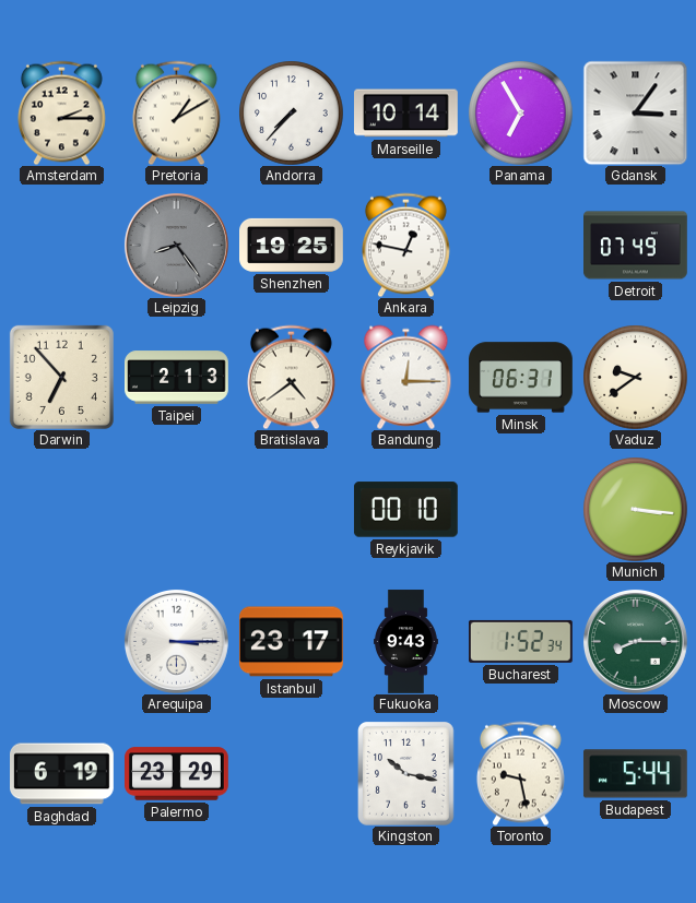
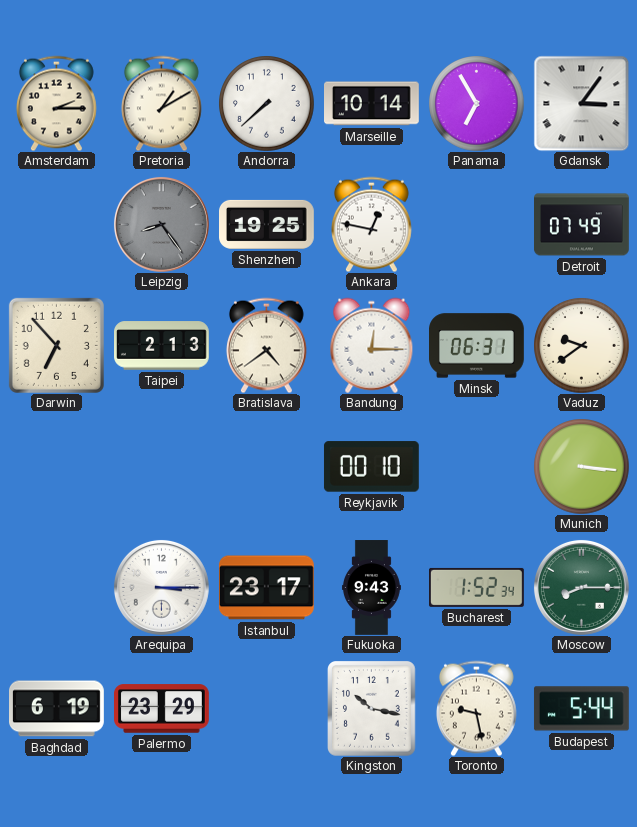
Andorra: 7:37 -> 7:38 (266, 103)
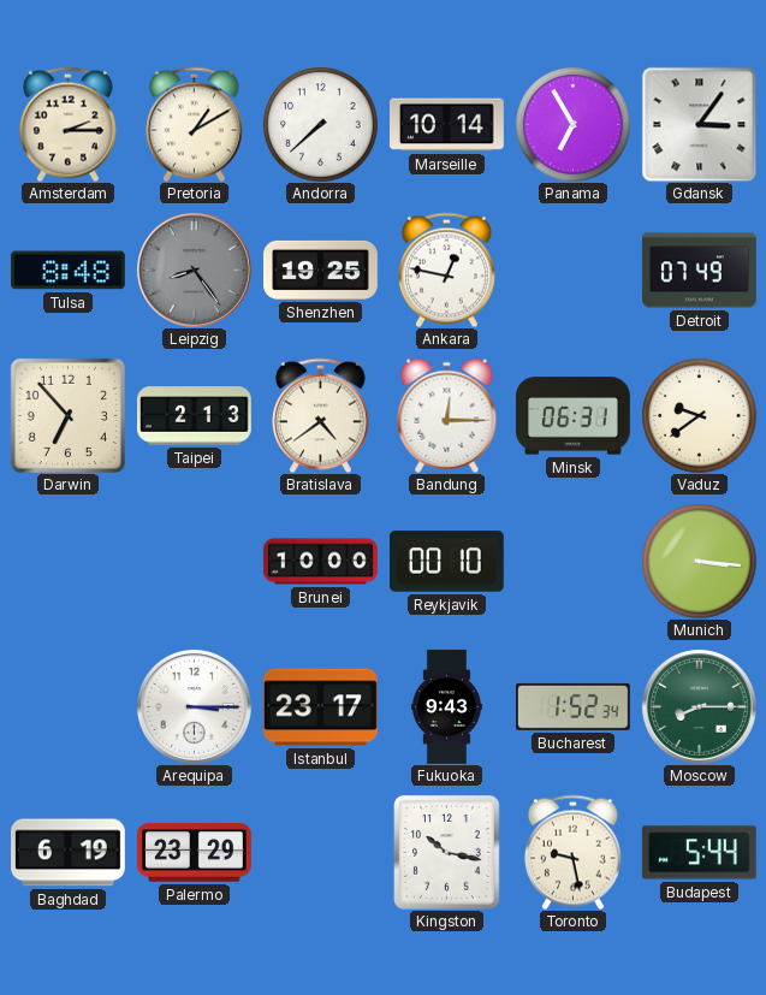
Tulsa: none -> 8:48 (67, 271)
Brunei: none -> 10:00 (321, 562)
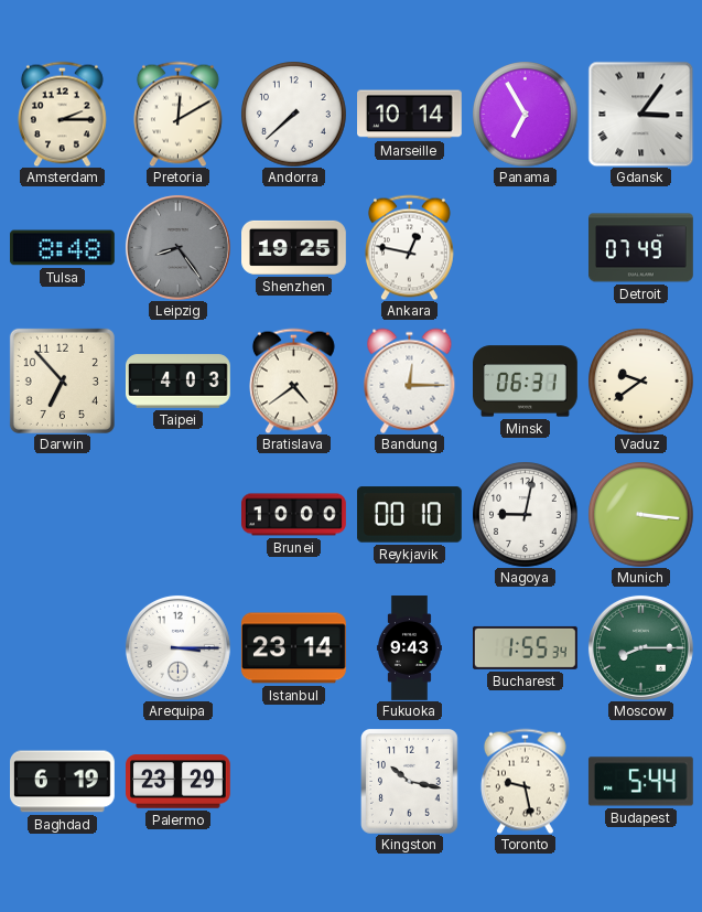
Pretoria: 1:10 -> 12:10 (177, 114)
Taipei: 2:13 -> 4:03 (179, 382)
Nagoya: none -> 9:02 (525, 514)
Istanbul: 23:17 -> 23:14 (293, 648)
Bucharest: 1:52 -> 1:55 (526, 647)
